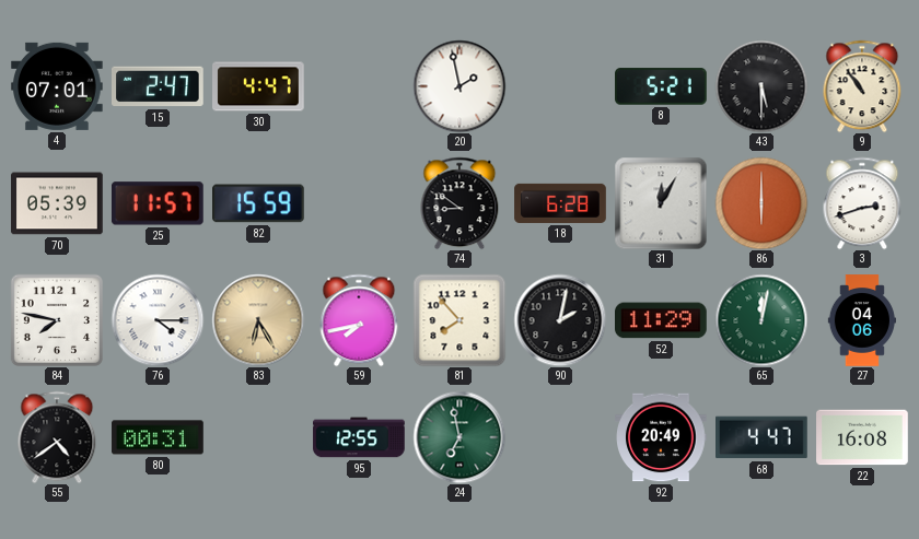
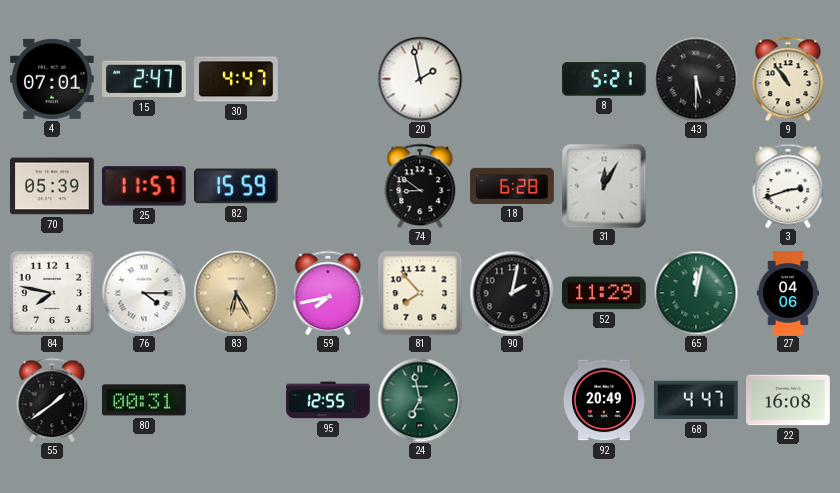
86: 6:00 -> none (761, 203)
55: 4:39 -> 1:39 (52, 400)
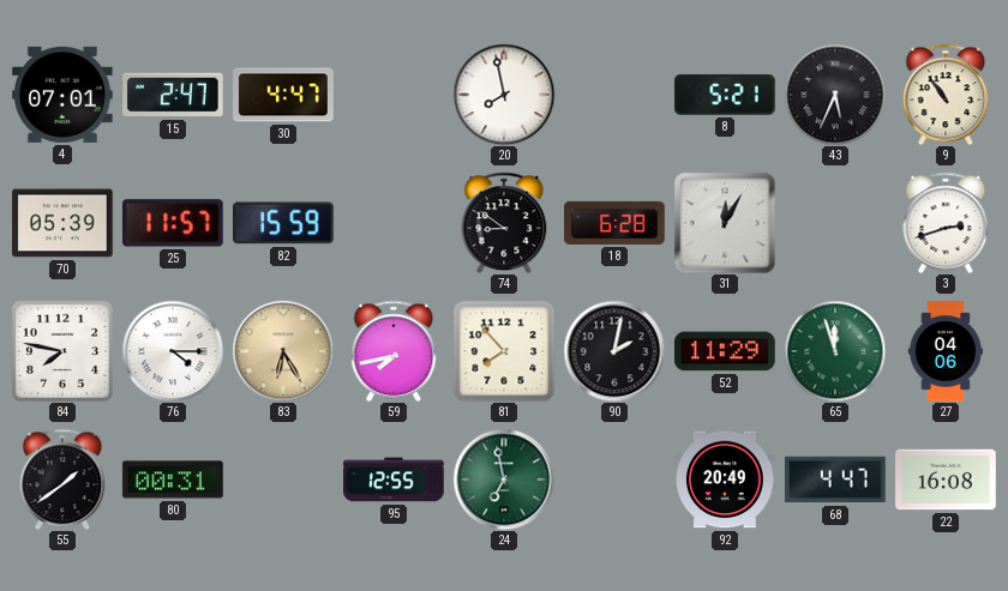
20: 1:58 -> 7:58 (504, 95)
43: 5:30 -> 5:34 (835, 95)
65: 12:02 -> 11:57 (835, 351)
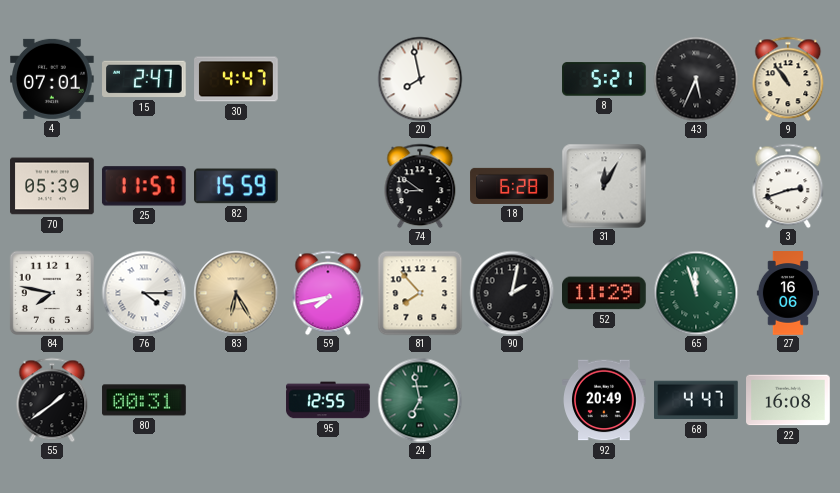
27: 04:06 -> 16:06 (788, 293)
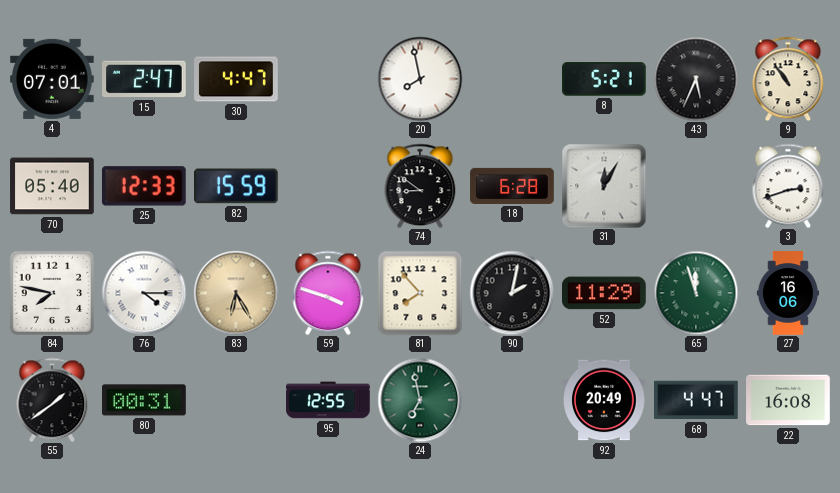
70: 05:39 -> 05:40 (52, 186)
25: 11:57 -> 12:33 (144, 186)
59: 7:43 -> 3:48 (328, 293)
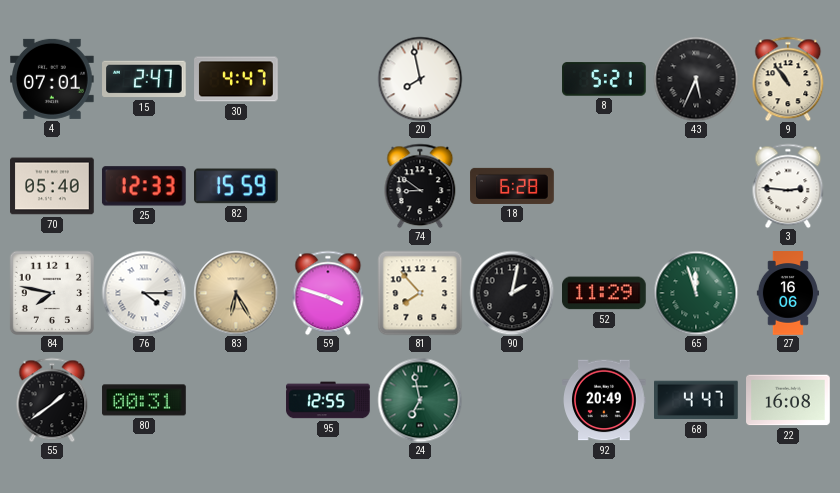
31: 12:05 -> none (604, 186)
3: 2:42 -> 2:46 (788, 186)
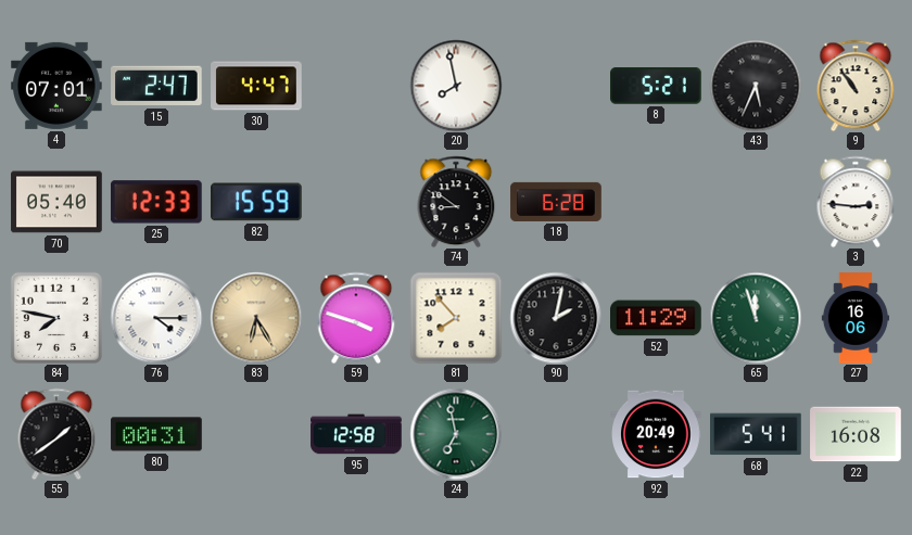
95: 12:55 -> 12:58 (356, 434)
68: 4:47 -> 5:41 (757, 434)
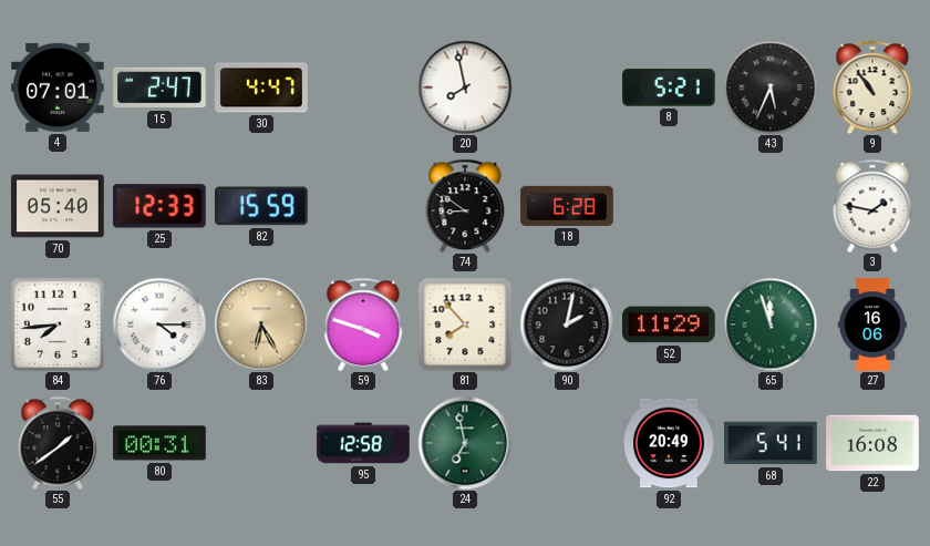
3: 2:46 -> 1:47 (872, 206)
84: 7:47 -> 7:44 (58, 324)
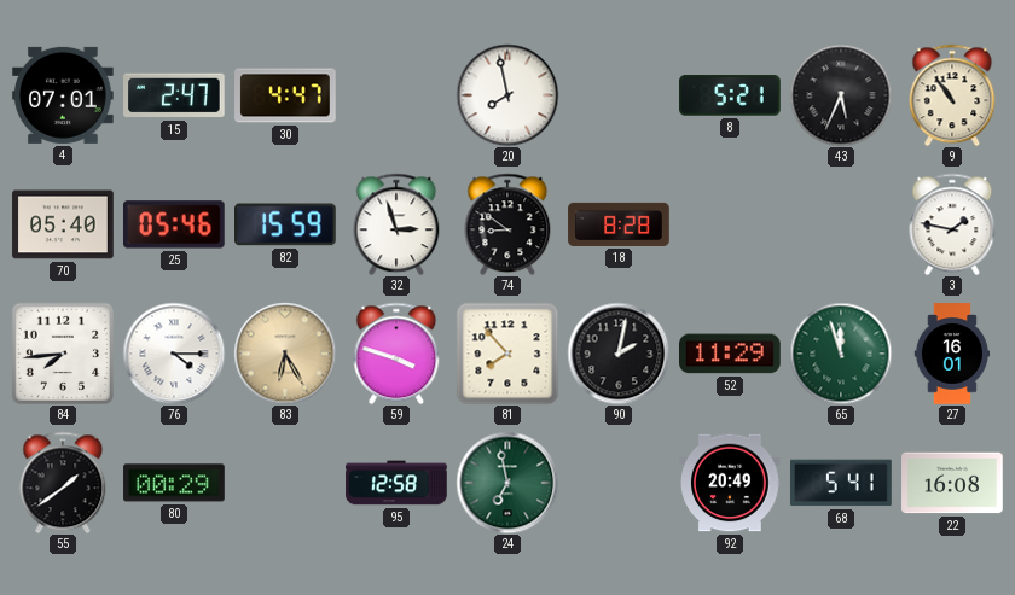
25: 12:33 -> 05:46 (174, 224)
32: none -> 2:57 (396, 224)
18: 6:28 -> 8:28 (619, 224)
27: 16:06 -> 16:01 (952, 354)
80: 00:31 -> 00:29 (174, 483)
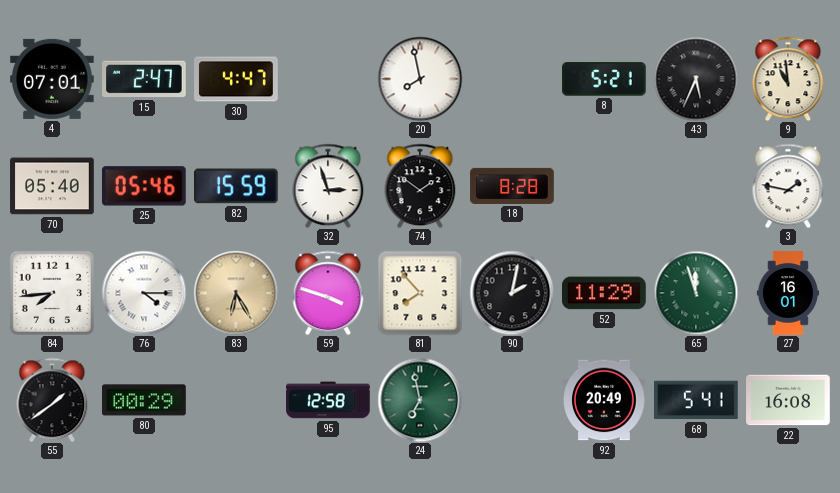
9: 10:54 -> 10:59 (788, 79)
74: 8:51 -> 1:51 (420, 186)
